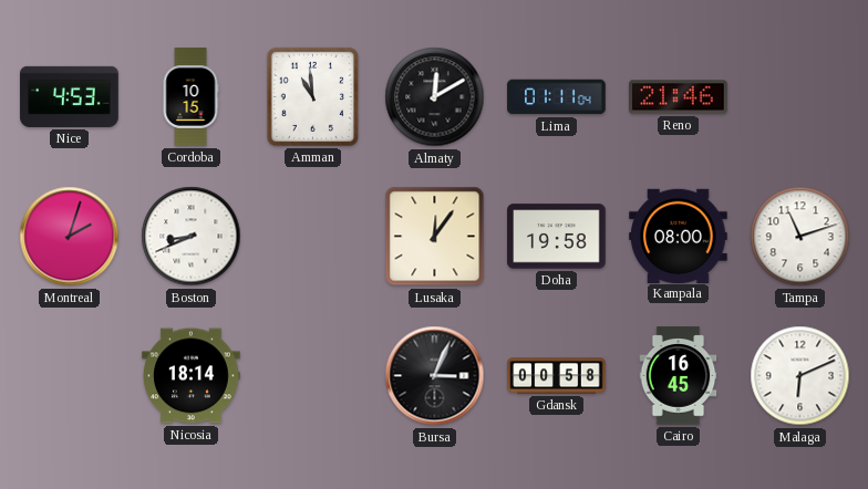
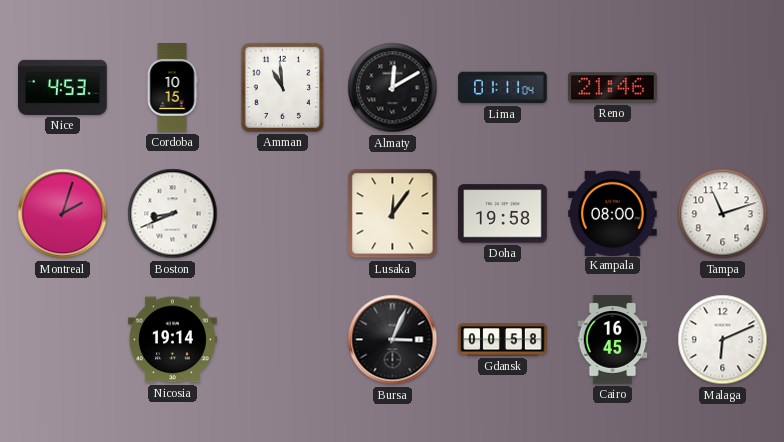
Nicosia: 18:14 -> 19:14 (173, 340)
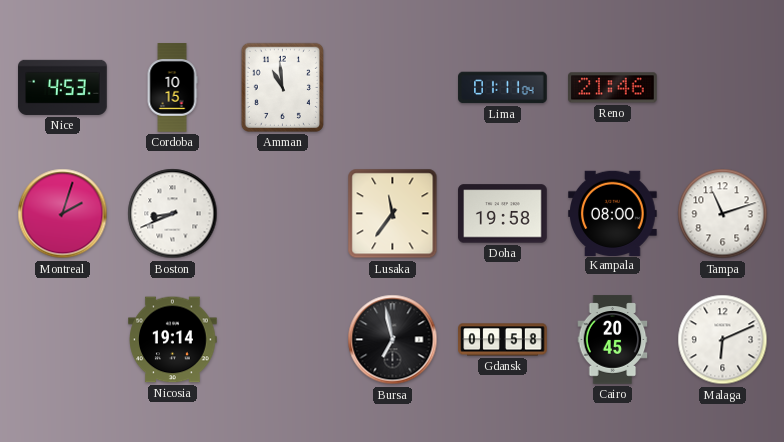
Almaty: 12:10 -> none (393, 88)
Lusaka: 12:06 -> 11:36 (393, 214)
Bursa: 3:04 -> 6:58 (393, 340)
Cairo: 16:45 -> 20:45 (613, 340)
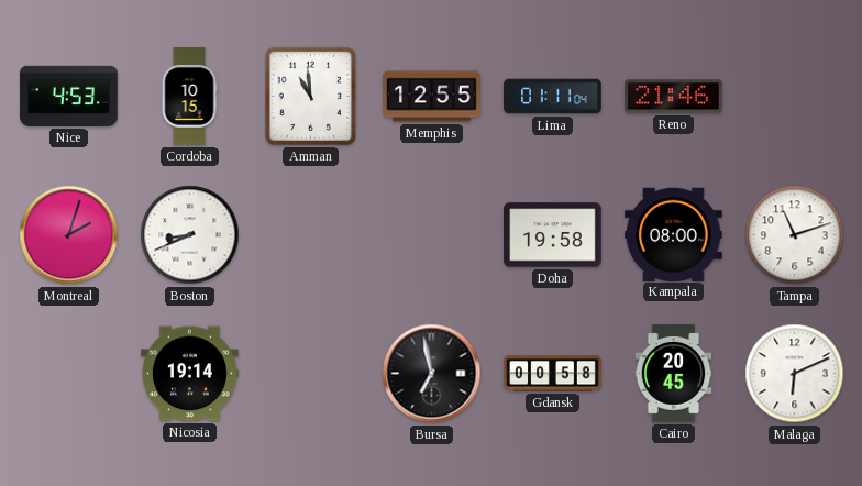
Memphis: none -> 12:55 (432, 97)
Lusaka: 11:36 -> none (393, 214)
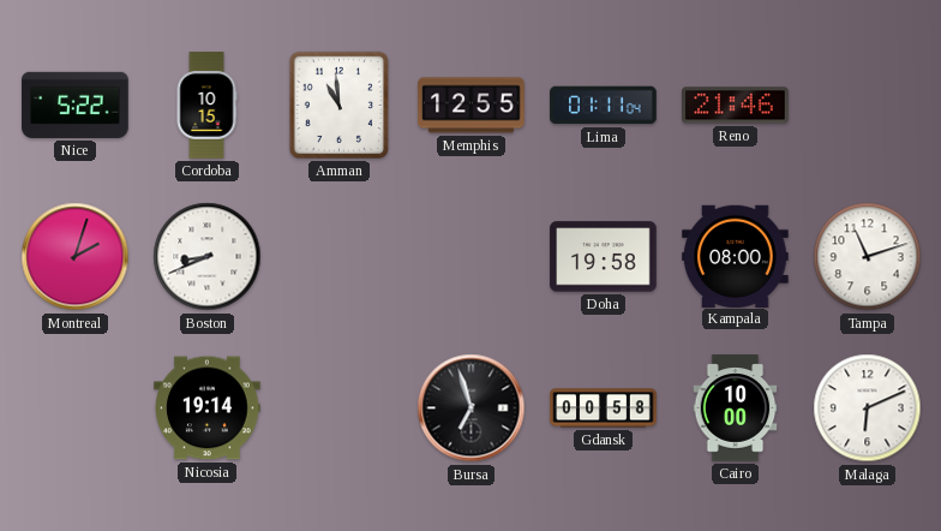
Nice: 4:53 -> 5:22 (76, 105)
Bursa: 6:58 -> 6:57 (472, 408)
Cairo: 20:45 -> 10:00 (736, 408)
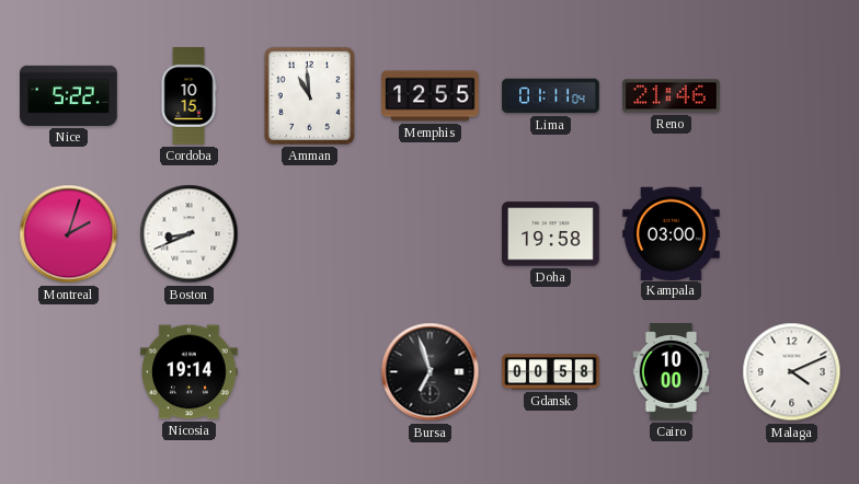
Kampala: 08:00 -> 03:00 (672, 233)
Tampa: 11:12 -> none (868, 257)
Malaga: 6:11 -> 4:11 (792, 372)
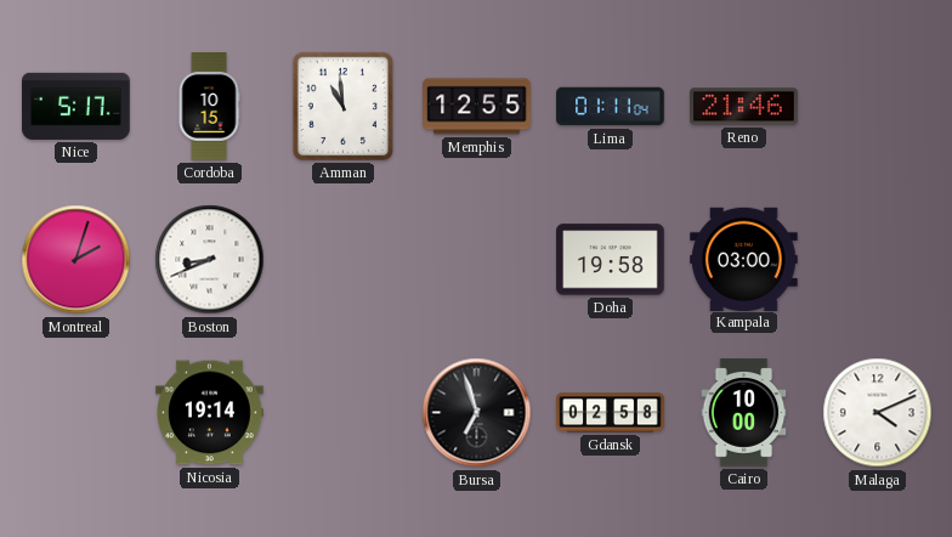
Nice: 5:22 -> 5:17 (76, 106)
Gdansk: 00:58 -> 02:58 (611, 413)
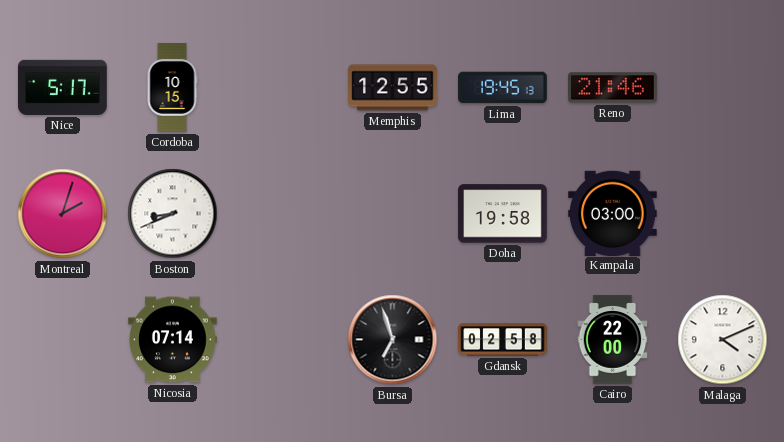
Amman: 10:59 -> none (342, 106)
Lima: 01:11 -> 19:45 (503, 88)
Nicosia: 19:14 -> 07:14 (173, 340)
Cairo: 10:00 -> 22:00 (613, 340)
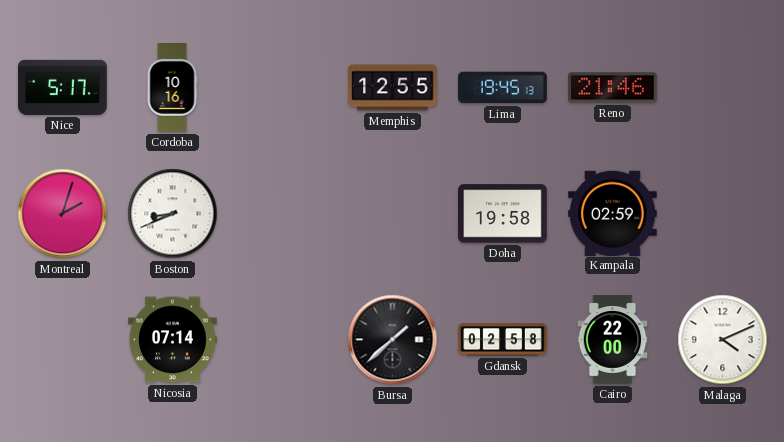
Cordoba: 10:15 -> 10:16 (172, 88)
Kampala: 03:00 -> 02:59 (613, 213)
Bursa: 6:57 -> 1:38 (393, 340)
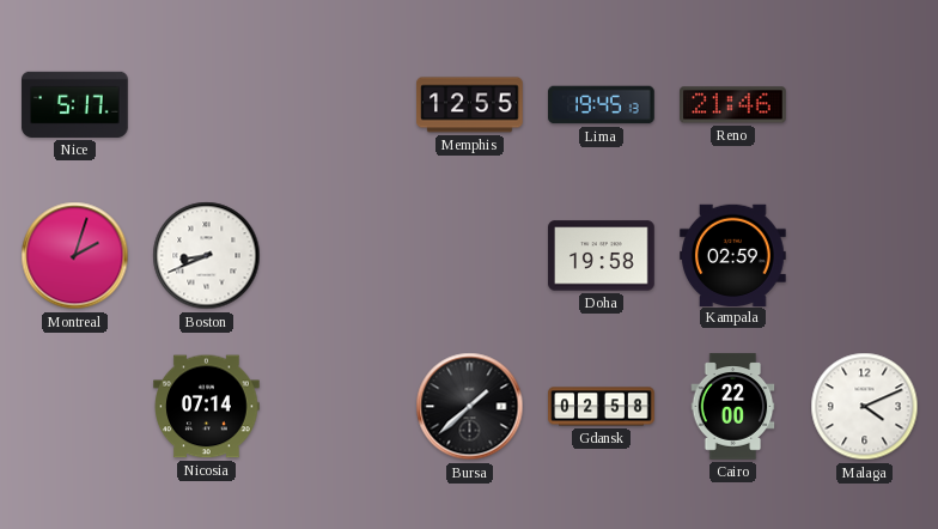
Cordoba: 10:16 -> none (172, 88)
